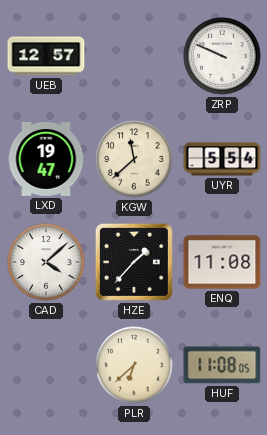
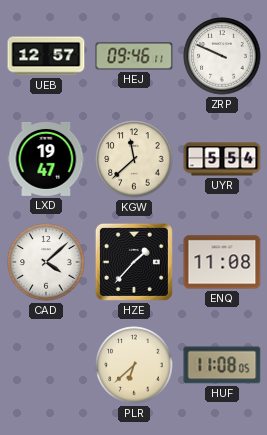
HEJ: none -> 09:46 (134, 56)
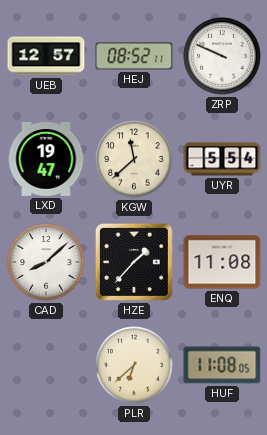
HEJ: 09:46 -> 08:52 (134, 56)
CAD: 4:08 -> 8:08 (46, 262)
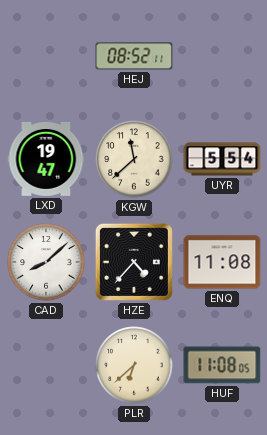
UEB: 12:57 -> none (46, 56)
ZRP: 9:49 -> none (222, 56)
HZE: 1:37 -> 4:37 (134, 262)
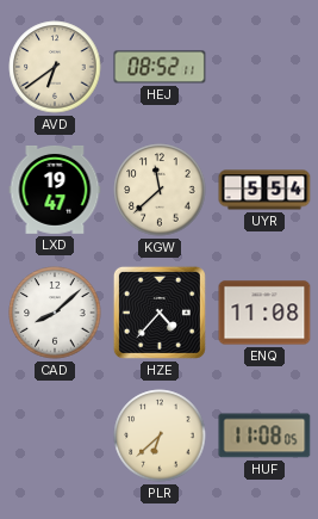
AVD: none -> 6:39 (55, 67)
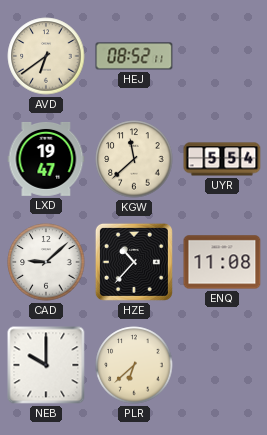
CAD: 8:08 -> 9:08 (46, 262)
HZE: 4:37 -> 10:37 (134, 262)
NEB: none -> 10:00 (46, 365)
HUF: 11:08 -> none (264, 435)
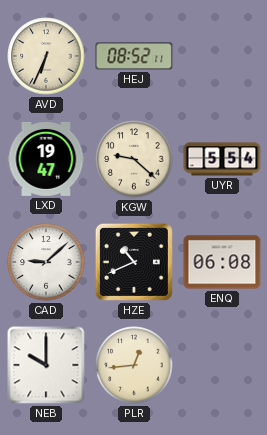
AVD: 6:39 -> 6:34 (46, 56)
KGW: 11:38 -> 9:22 (134, 159)
HZE: 10:37 -> 10:41 (134, 262)
ENQ: 11:08 -> 06:08 (222, 262)
PLR: 6:38 -> 12:44 (134, 365)
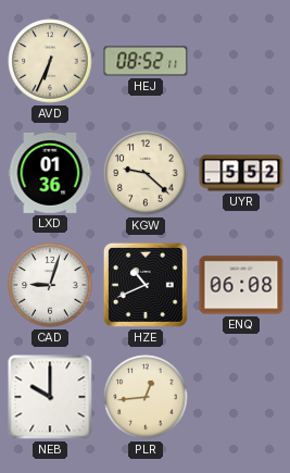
LXD: 19:47 -> 01:36 (50, 173)
UYR: 5:54 -> 5:52 (241, 173)
CAD: 9:08 -> 9:03 (50, 285)
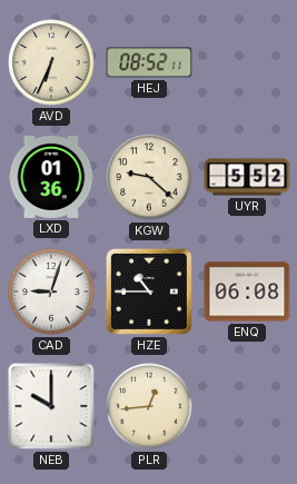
HZE: 10:41 -> 10:45 (149, 292)
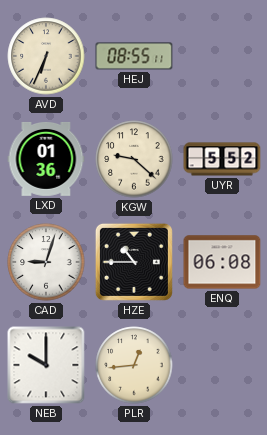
HEJ: 08:52 -> 08:55 (134, 56)
